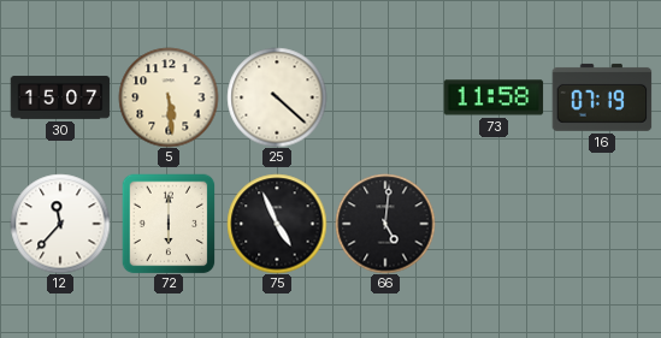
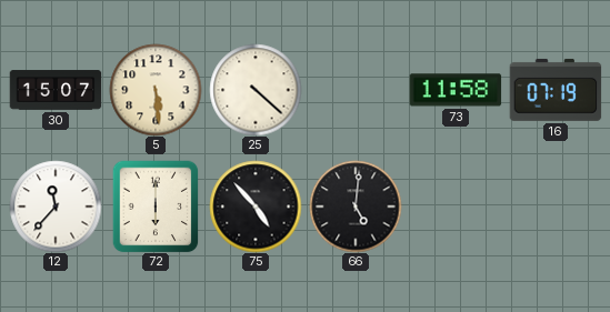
75: 4:56 -> 4:53 (256, 207)
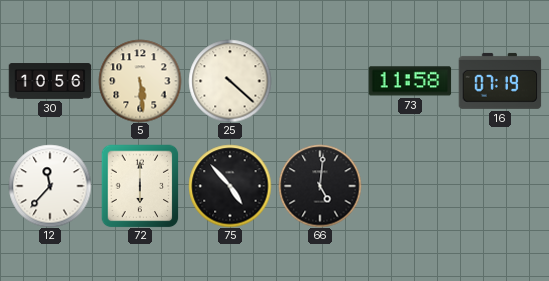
30: 15:07 -> 10:56 (50, 81)
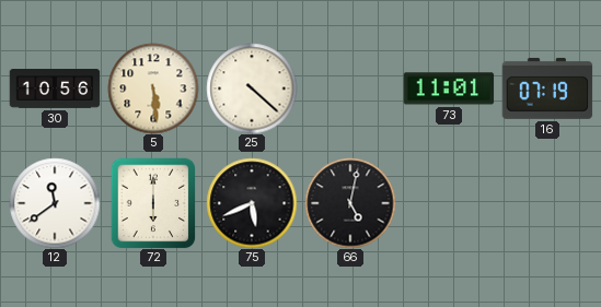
73: 11:58 -> 11:01 (449, 88)
12: 11:37 -> 11:39 (55, 203)
75: 4:53 -> 5:41 (252, 203)
66: 5:01 -> 5:02 (350, 203)
